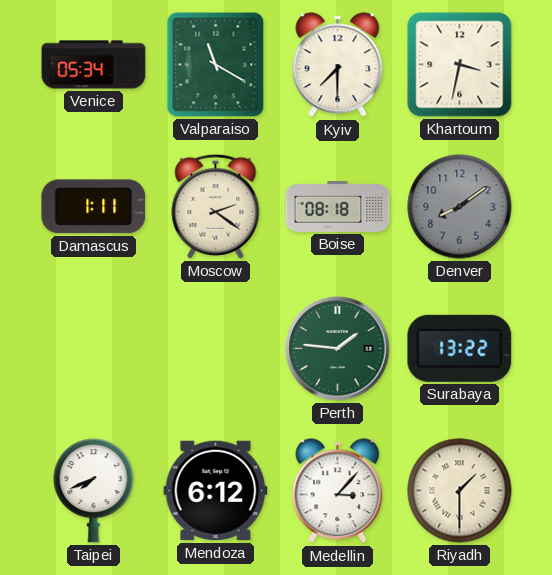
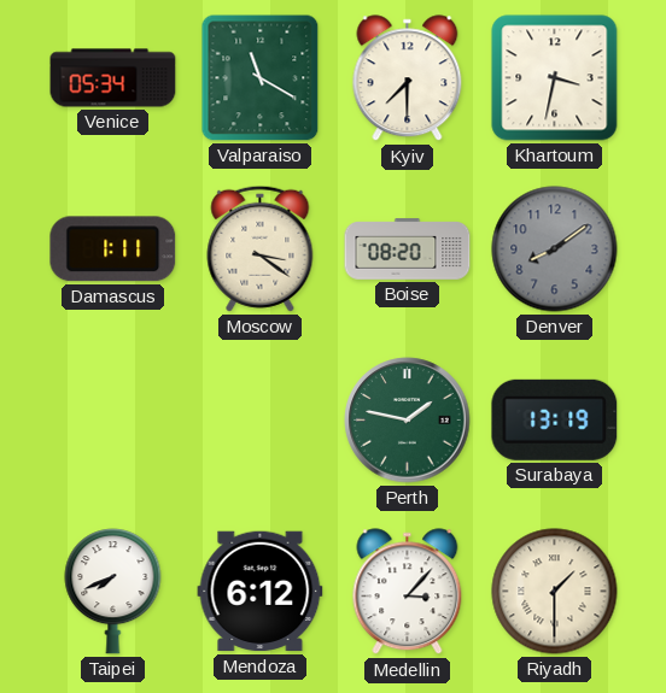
Moscow: 2:21 -> 3:21 (261, 248)
Boise: 08:18 -> 08:20 (408, 249)
Perth: 1:46 -> 1:47 (408, 421)
Surabaya: 13:22 -> 13:19 (555, 419)
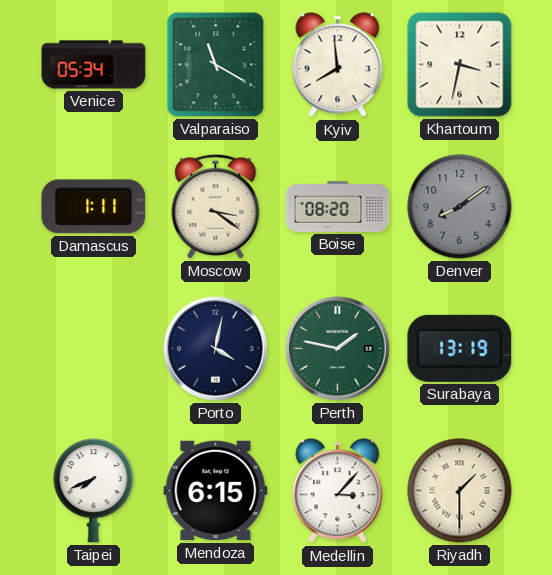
Kyiv: 7:30 -> 7:59 (338, 65)
Porto: none -> 4:02 (216, 349)
Mendoza: 6:12 -> 6:15 (216, 491)
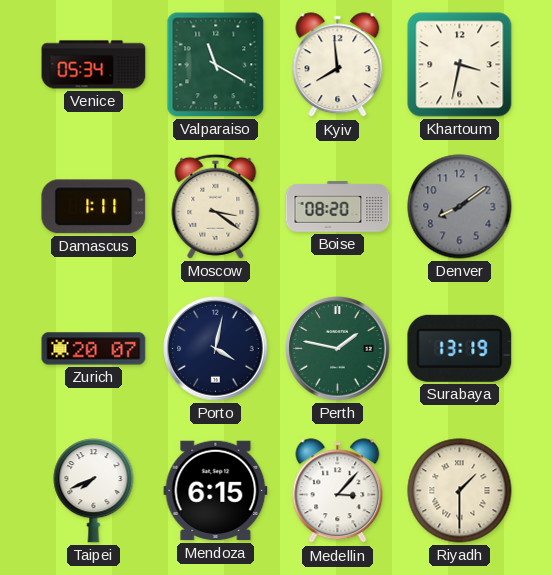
Zurich: none -> 20:07 (94, 349)
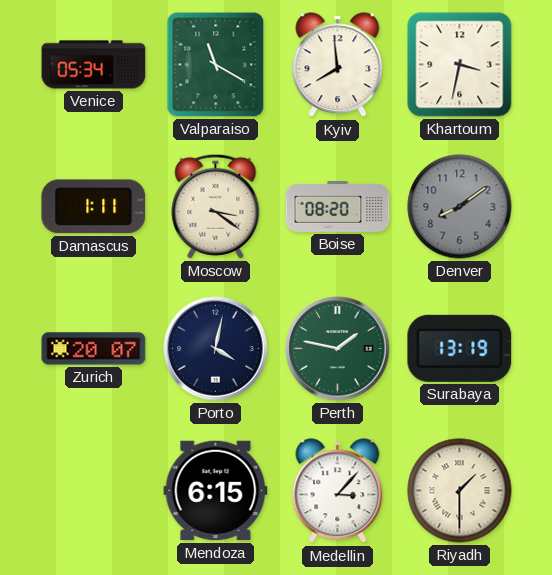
Taipei: 7:41 -> none (94, 491)
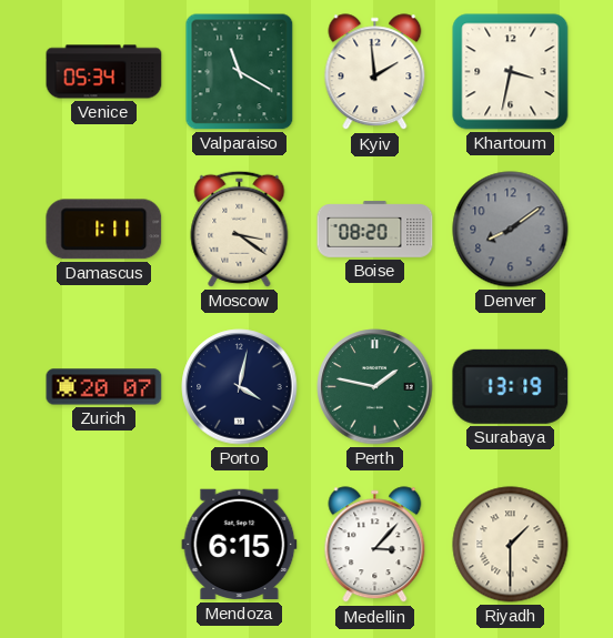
Kyiv: 7:59 -> 1:59 (375, 72)
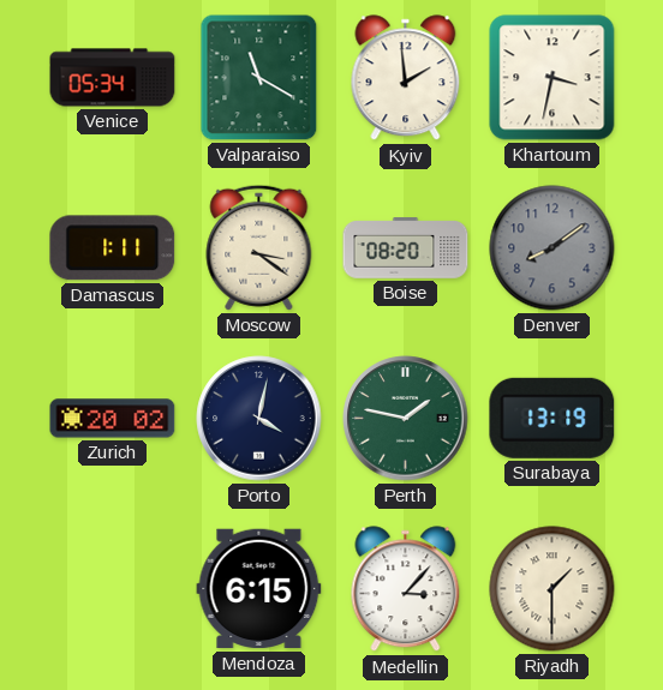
Zurich: 20:07 -> 20:02 (113, 419)
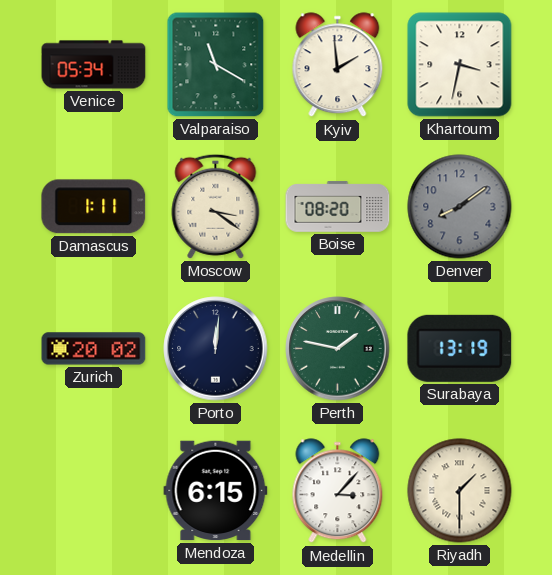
Porto: 4:02 -> 12:01 (216, 349)
